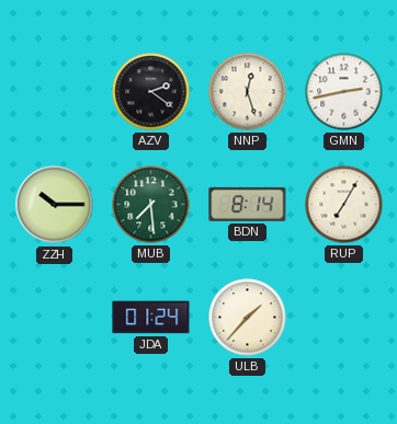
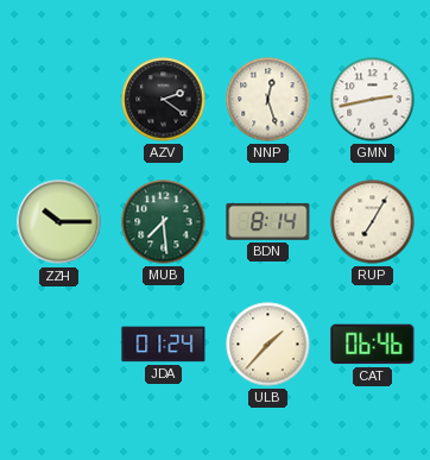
CAT: none -> 06:46 (373, 345)
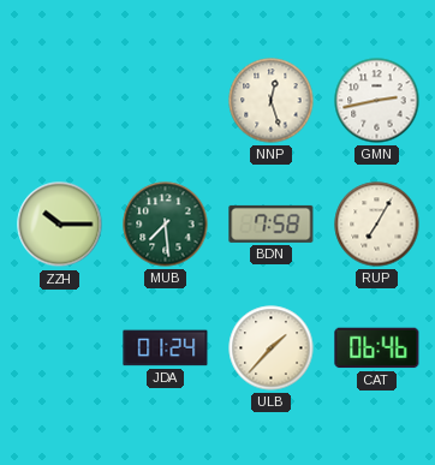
AZV: 2:21 -> none (164, 100)
BDN: 8:14 -> 7:58 (272, 223)
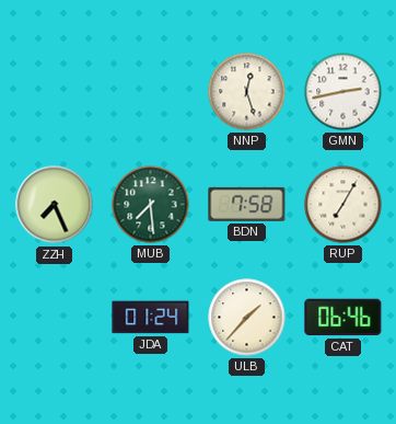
ZZH: 10:15 -> 7:26 (55, 205)
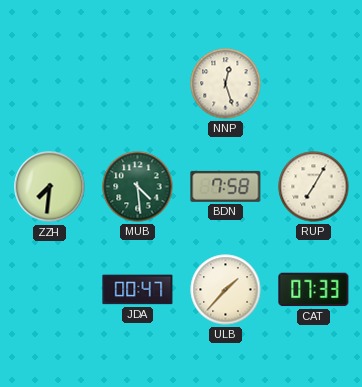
GMN: 2:43 -> none (343, 92)
ZZH: 7:26 -> 7:31 (50, 187)
MUB: 7:29 -> 4:29 (138, 187)
JDA: 01:24 -> 00:47 (138, 290)
CAT: 06:46 -> 07:33 (314, 290)
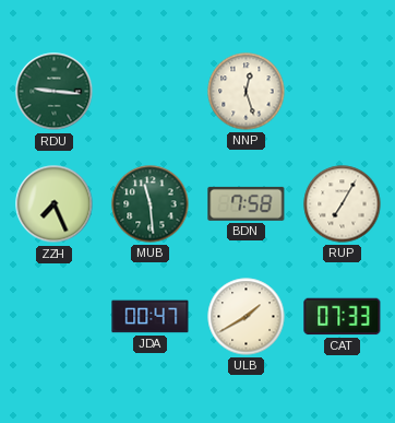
RDU: none -> 9:16 (55, 92)
ZZH: 7:31 -> 7:26 (55, 204)
MUB: 4:29 -> 11:29 (151, 204)
ULB: 1:37 -> 1:40 (247, 317)
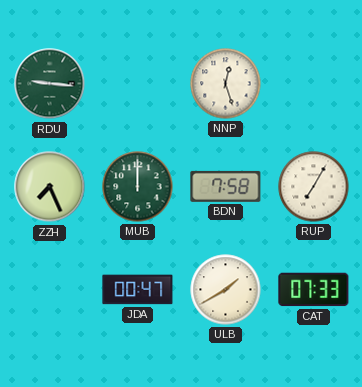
MUB: 11:29 -> 12:00 (138, 187)
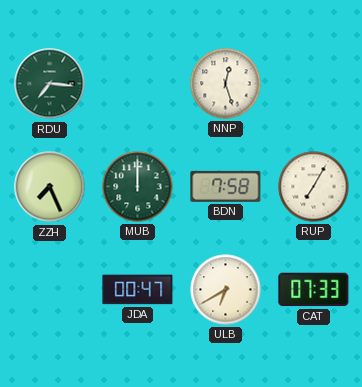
RDU: 9:16 -> 7:16 (50, 84)
ULB: 1:40 -> 6:40 (226, 290)
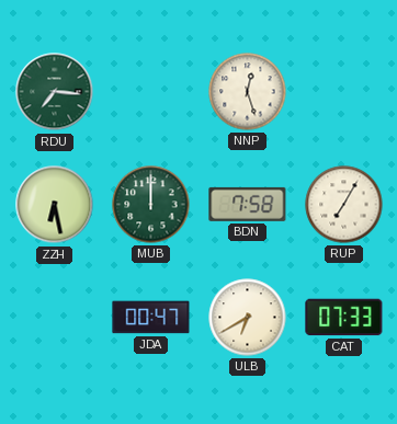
ZZH: 7:26 -> 6:28 (55, 205)
